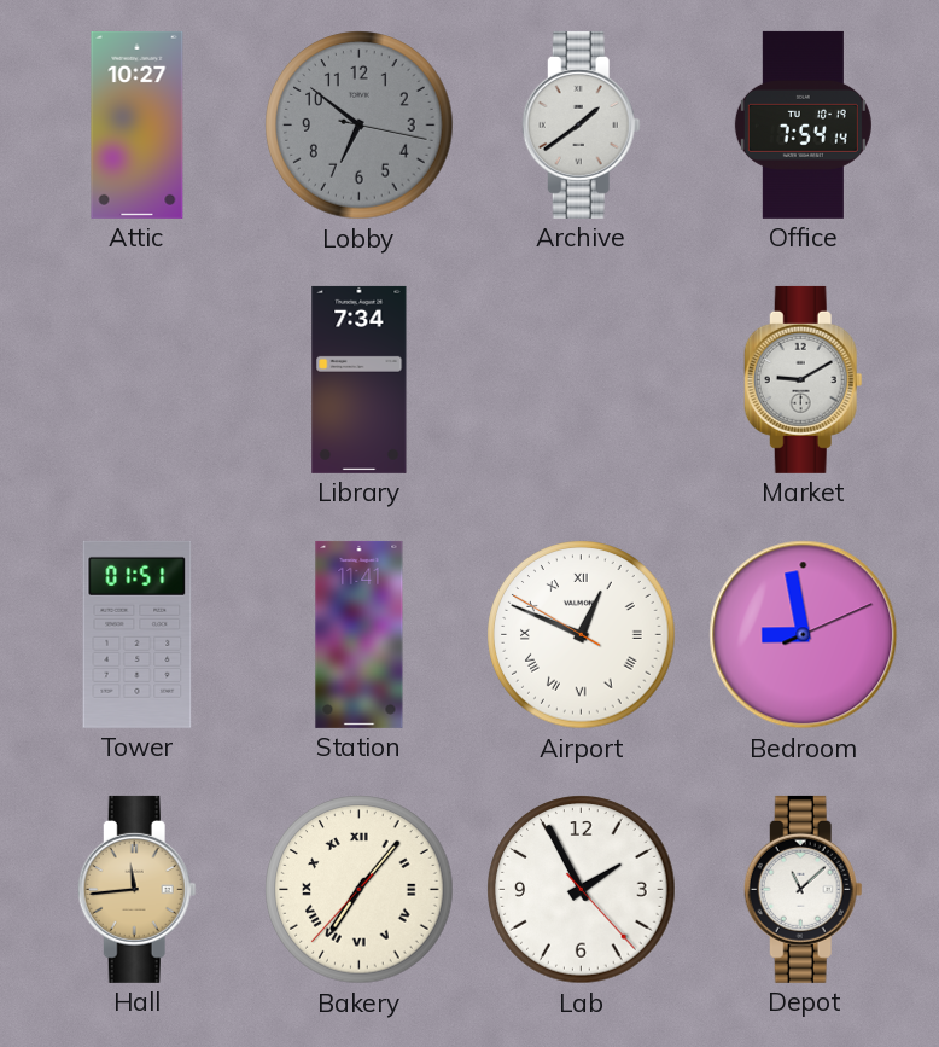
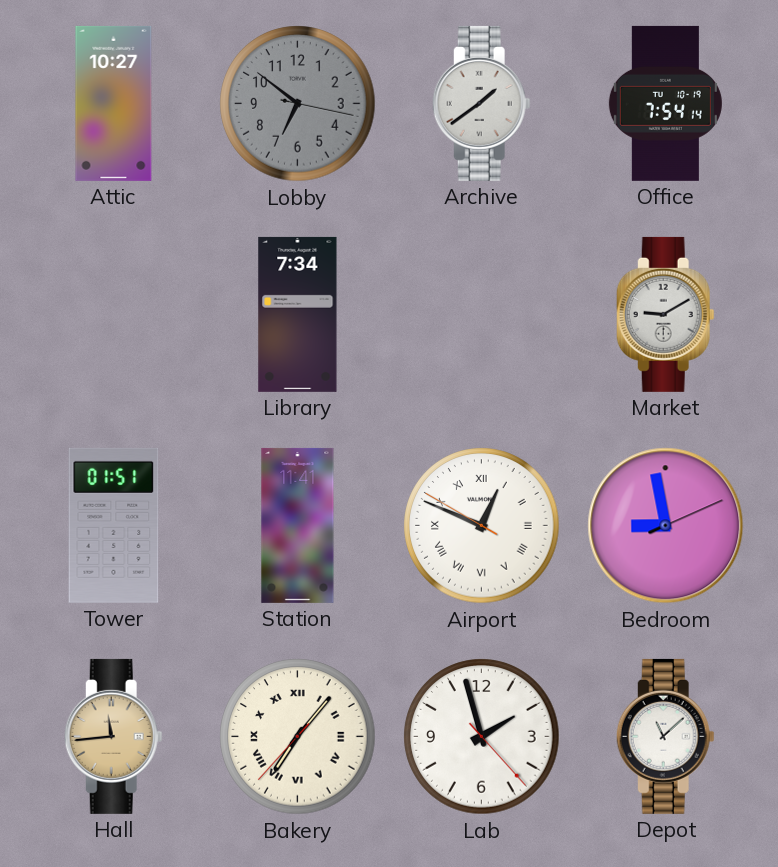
Lab: 1:55 -> 1:57 (482, 737)
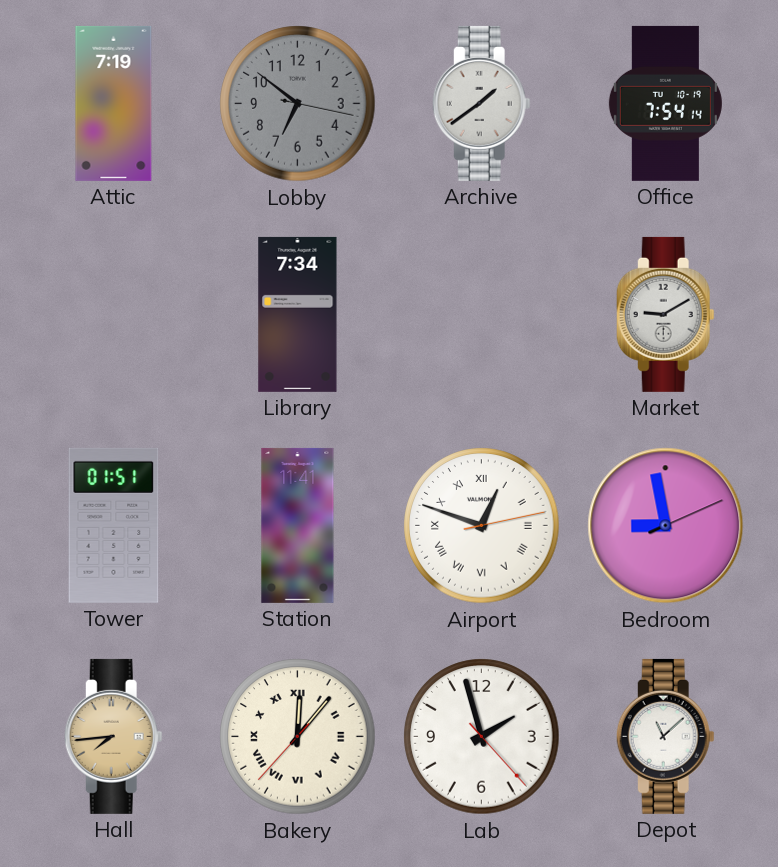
Attic: 10:27 -> 7:19 (114, 103)
Airport: 12:48:50 -> 12:48:13 (482, 526)
Hall: 11:44 -> 7:44 (113, 736)
Bakery: 7:06 -> 12:06 (298, 737)
